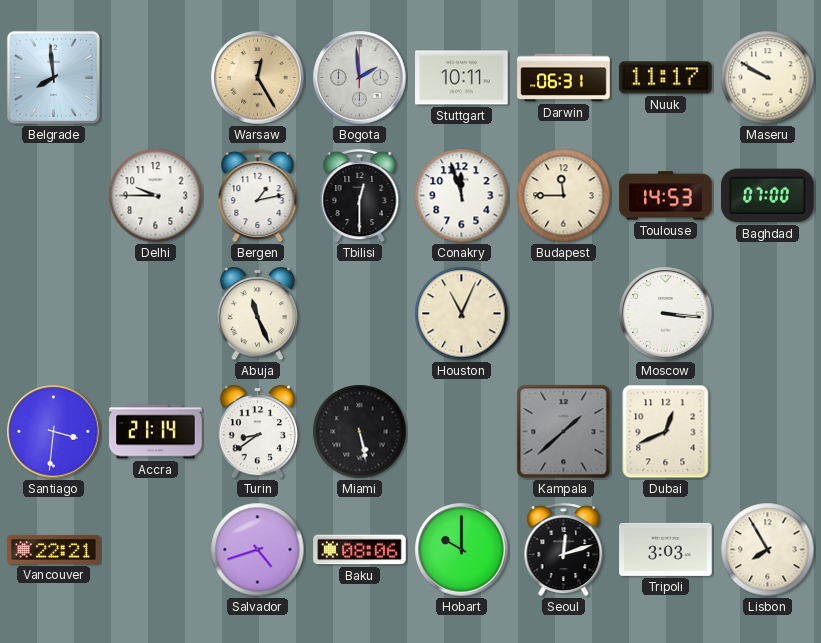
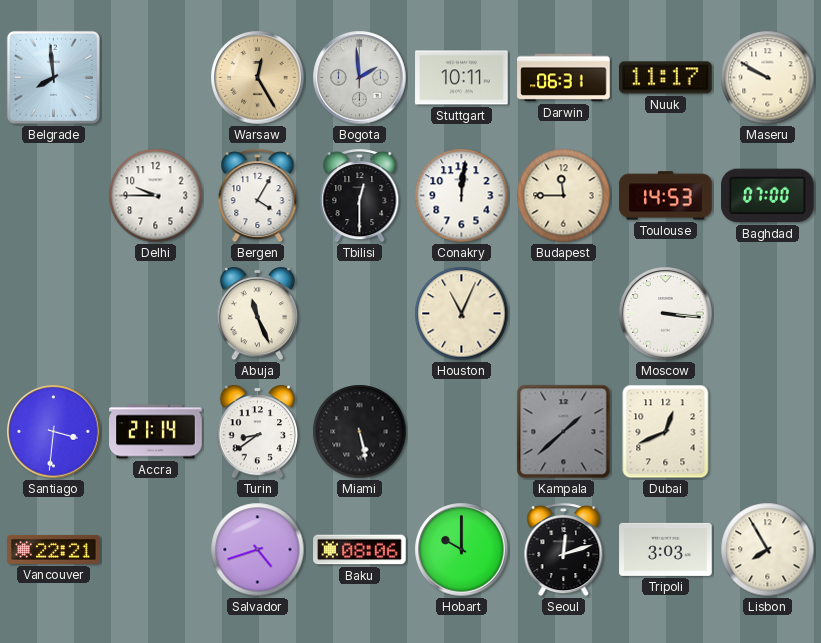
Bergen: 1:13 -> 4:05 (258, 196)
Conakry: 11:57 -> 12:01 (462, 196)
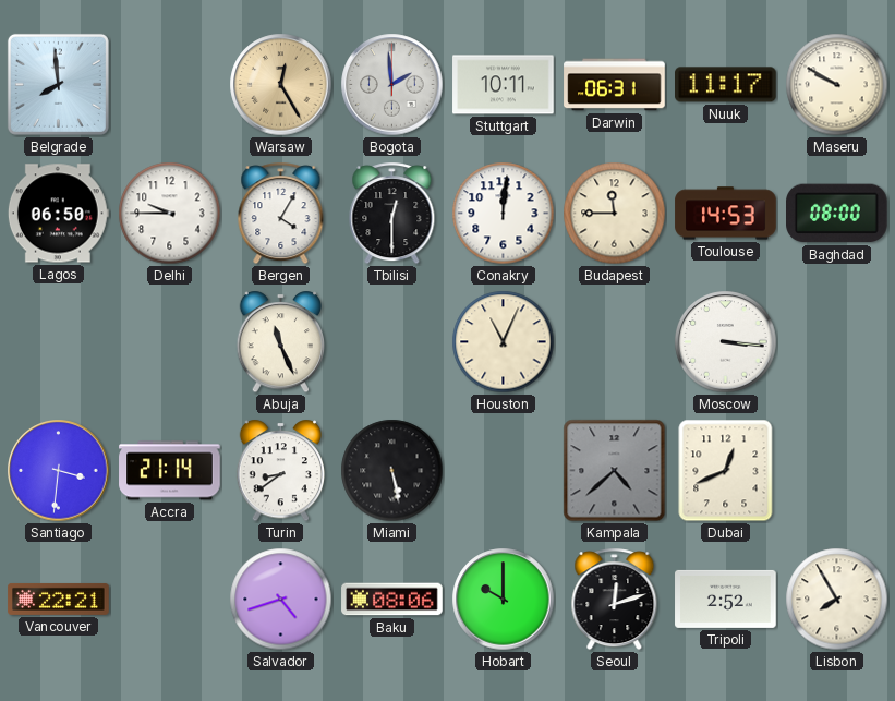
Lagos: none -> 06:50 (58, 214)
Baghdad: 07:00 -> 08:00 (837, 214)
Kampala: 1:38 -> 4:38 (615, 471)
Tripoli: 3:03 -> 2:52 (726, 599)
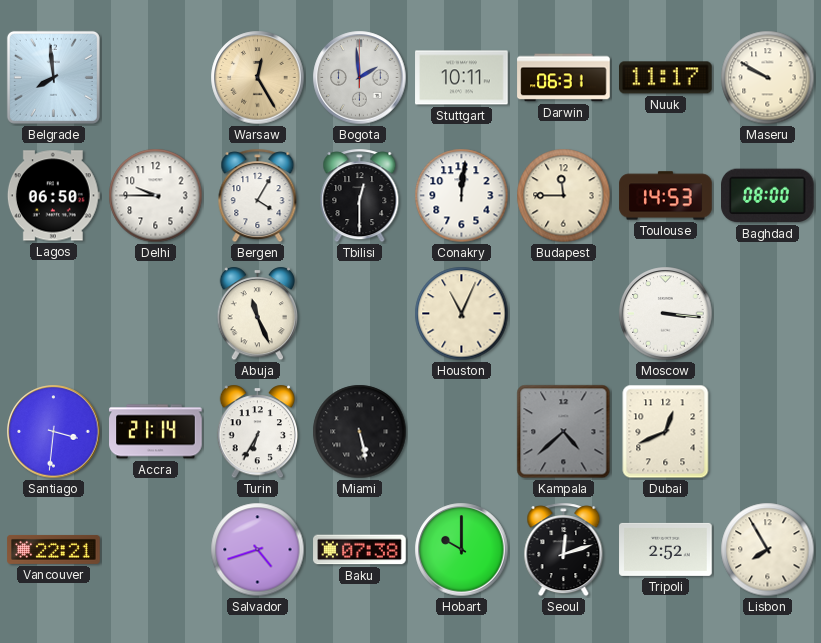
Turin: 8:39 -> 6:35 (258, 432)
Baku: 08:06 -> 07:38 (360, 550)
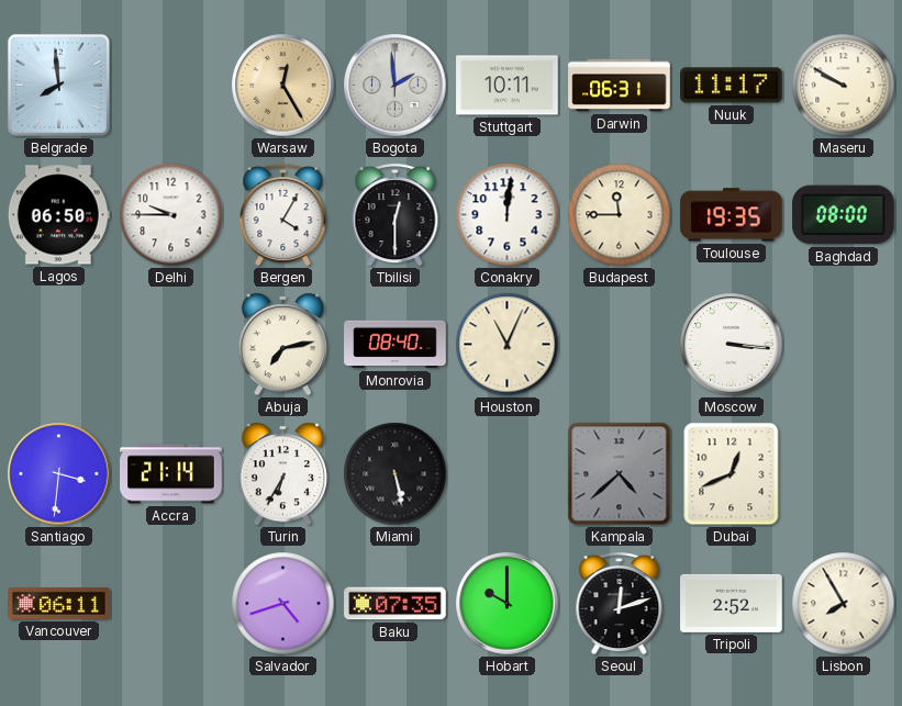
Toulouse: 14:53 -> 19:35 (732, 215)
Abuja: 11:26 -> 7:13 (283, 345)
Monrovia: none -> 08:40 (396, 345)
Vancouver: 22:21 -> 06:11 (59, 603)
Baku: 07:38 -> 07:35 (396, 604)
